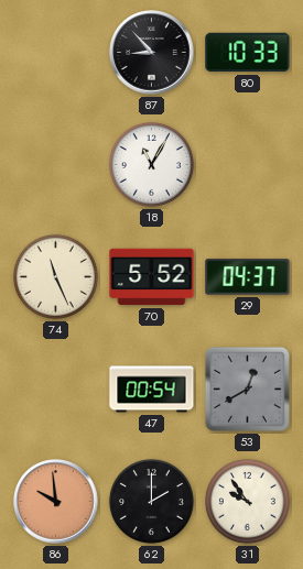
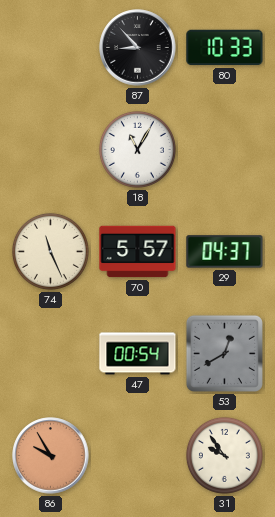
70: 5:52 -> 5:57 (138, 252)
86: 9:59 -> 9:55 (51, 456)
62: 2:00 -> none (151, 501)
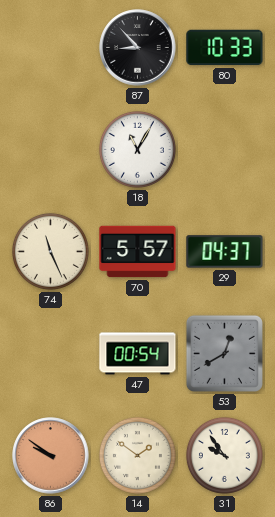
86: 9:55 -> 9:51 (51, 456)
14: none -> 1:51 (137, 455)
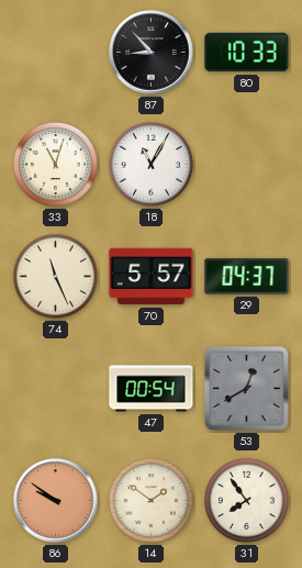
33: none -> 11:03 (55, 164)
31: 9:54 -> 7:54 (246, 500)
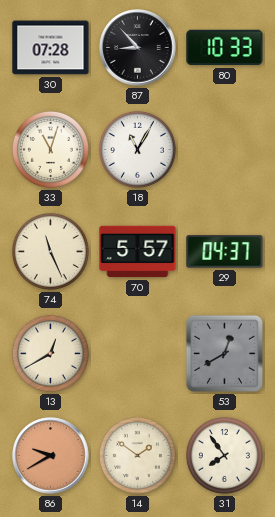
30: none -> 07:28 (51, 48)
13: none -> 12:40 (50, 353)
47: 00:54 -> none (152, 389)
86: 9:51 -> 9:40 (51, 456)
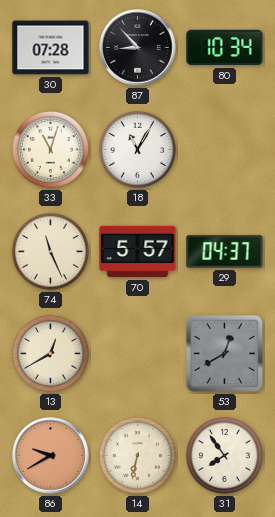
80: 10:33 -> 10:34 (225, 48)
14: 1:51 -> 6:32 (137, 455)
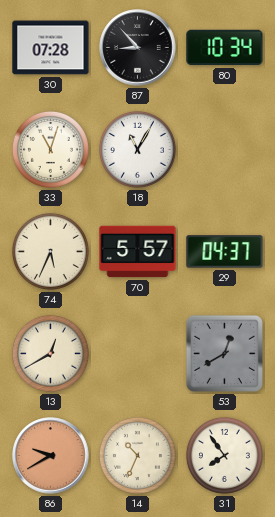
74: 11:26 -> 5:34 (50, 251)
14: 6:32 -> 10:34 (137, 455)
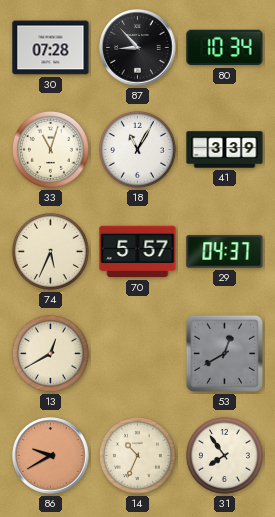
41: none -> 3:39 (225, 150)
